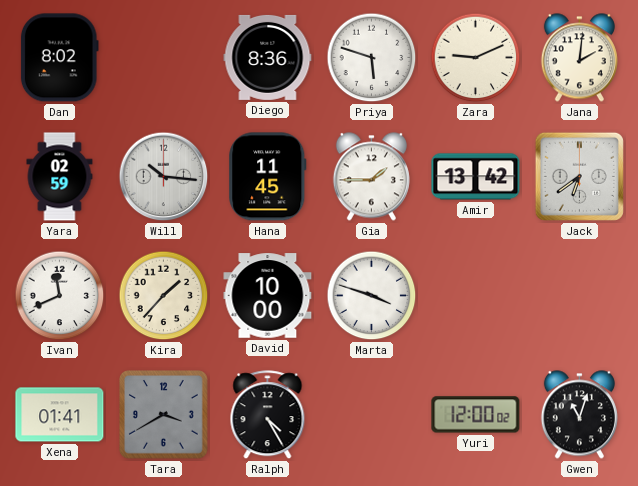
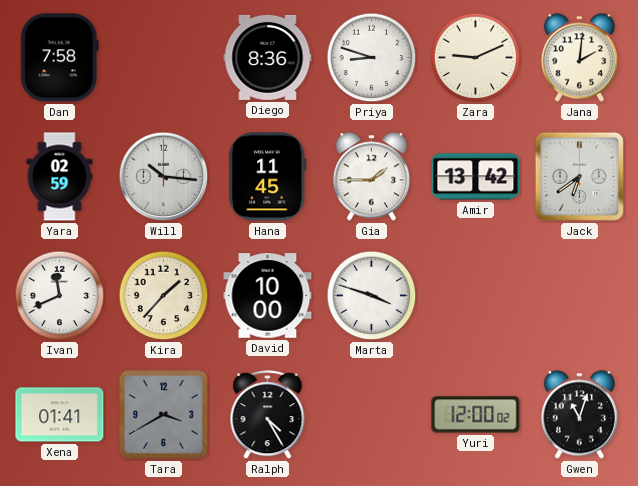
Dan: 8:02 -> 7:58 (59, 58)
Priya: 5:48 -> 8:48 (372, 58)
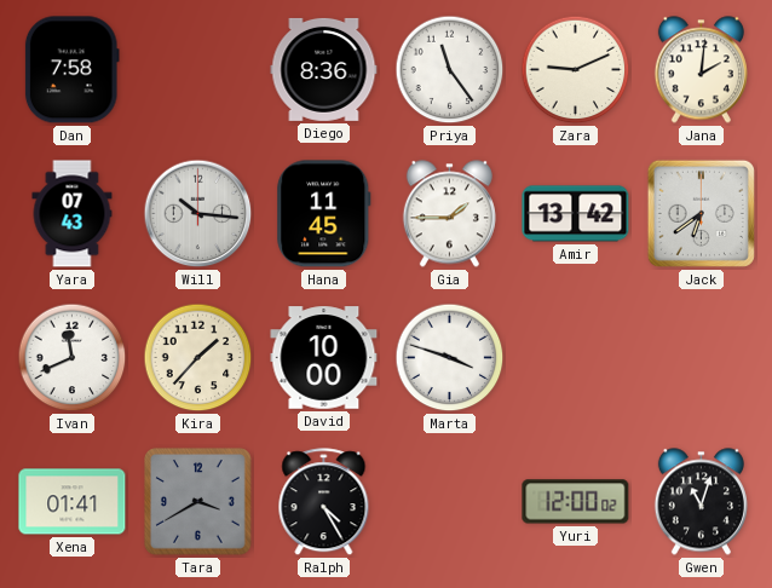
Priya: 8:48 -> 11:24 (450, 70)
Yara: 02:59 -> 07:43 (73, 214)
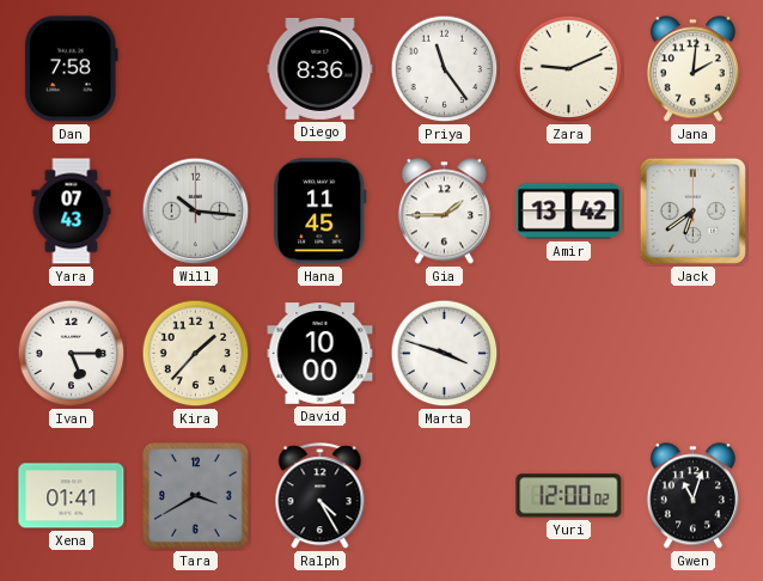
Ivan: 11:41 -> 5:15 (72, 354)
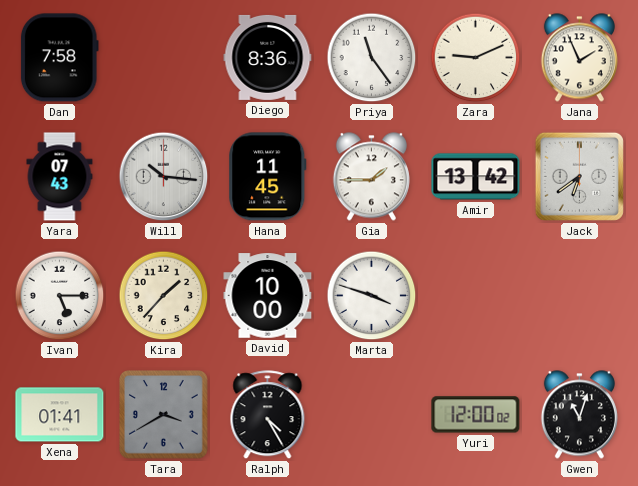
Jana: 2:01 -> 1:56 (579, 58)
